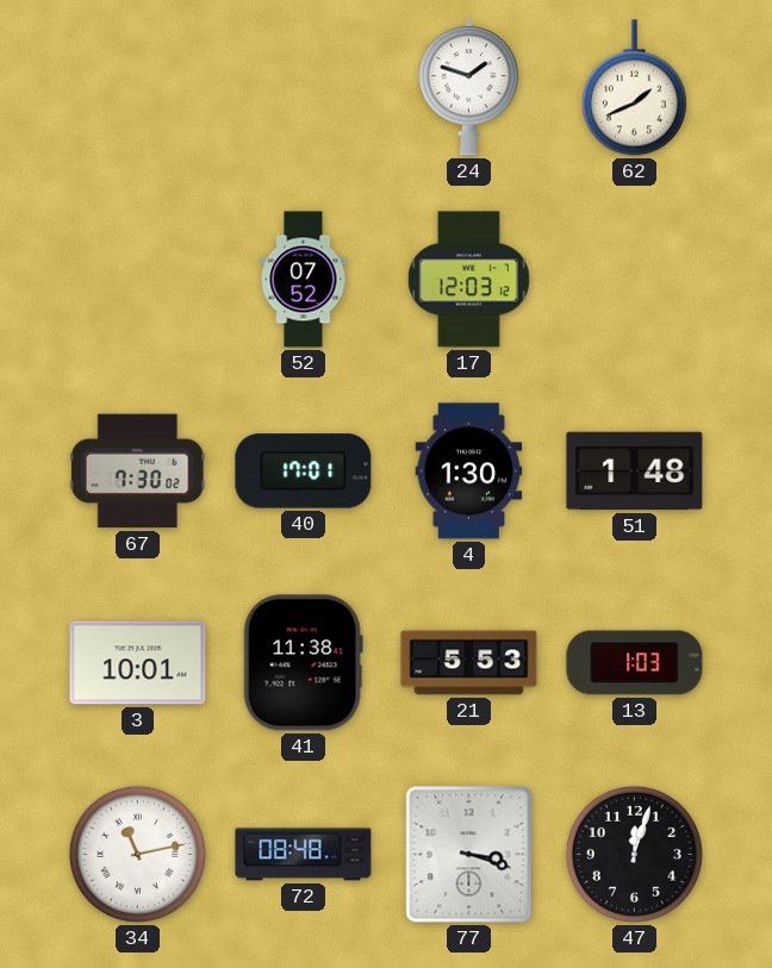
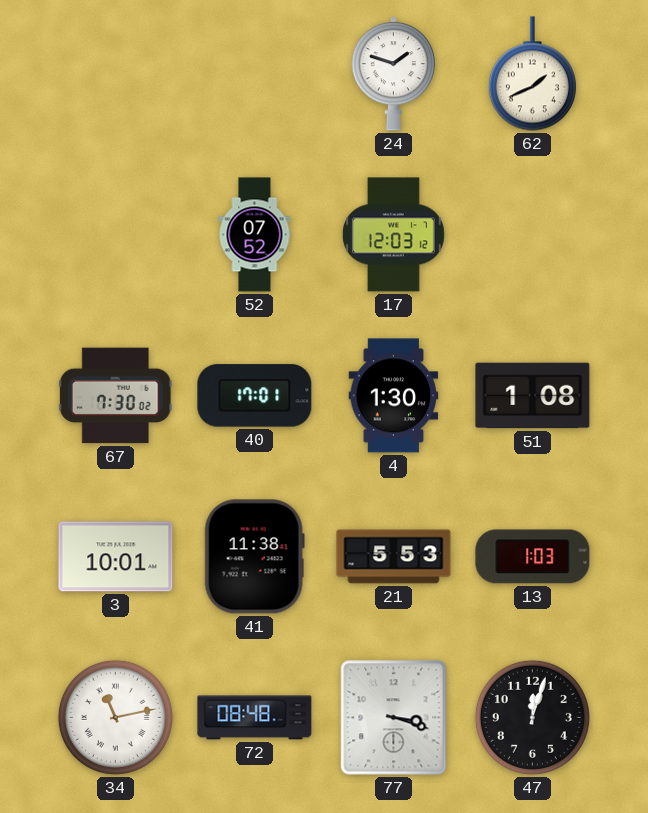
51: 1:48 -> 1:08 (533, 396)
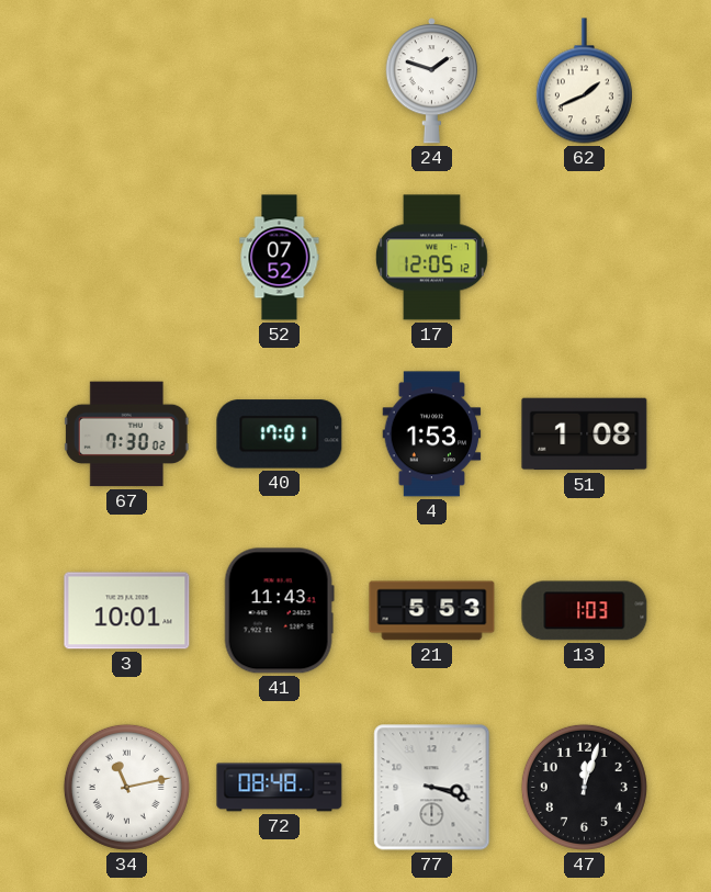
17: 12:03 -> 12:05 (431, 258)
4: 1:30 -> 1:53 (432, 434)
41: 11:38 -> 11:43 (279, 611)
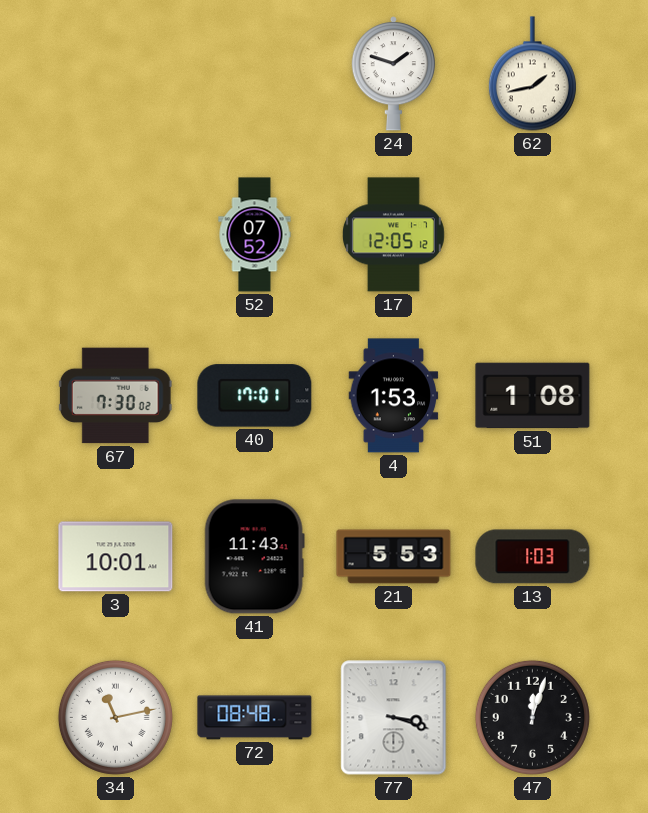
62: 1:41 -> 1:43 (532, 74)
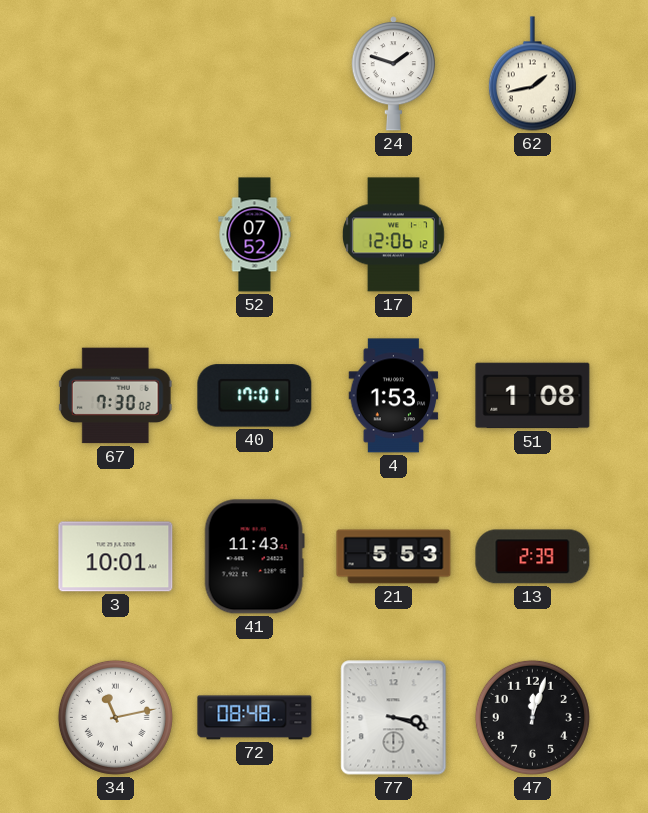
17: 12:05 -> 12:06 (393, 235)
13: 1:03 -> 2:39 (533, 557)
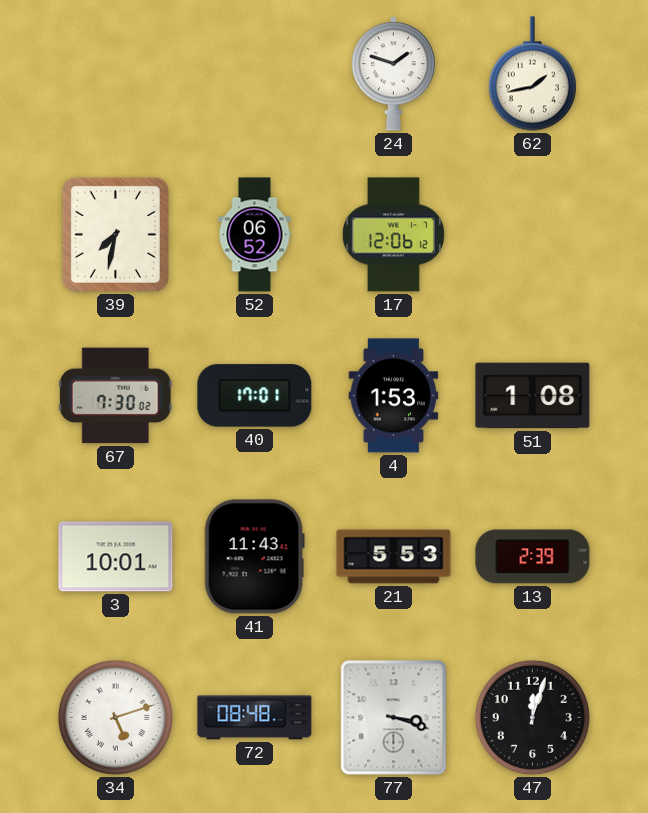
39: none -> 7:32 (115, 234)
52: 07:52 -> 06:52 (255, 235)
34: 11:13 -> 5:12 (115, 717)
